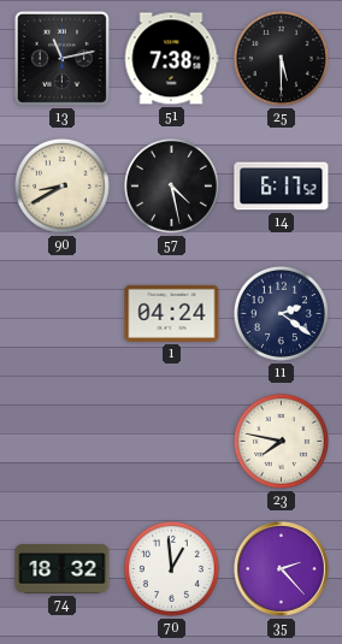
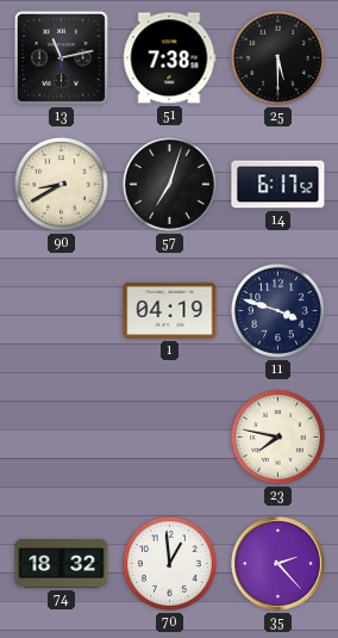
57: 4:28 -> 7:03 (169, 184)
1: 04:24 -> 04:19 (170, 310)
11: 2:21 -> 3:48 (277, 310)
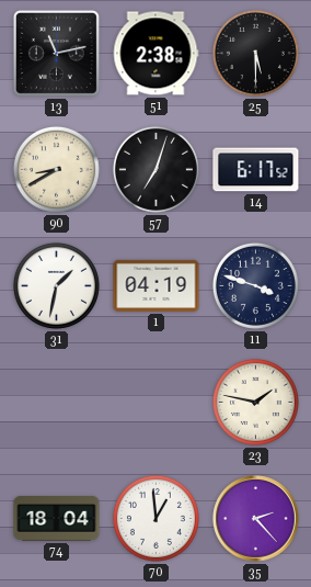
51: 7:38 -> 2:38 (155, 54)
31: none -> 1:32 (56, 285)
23: 7:47 -> 1:47 (255, 402)
74: 18:32 -> 18:04 (57, 519)
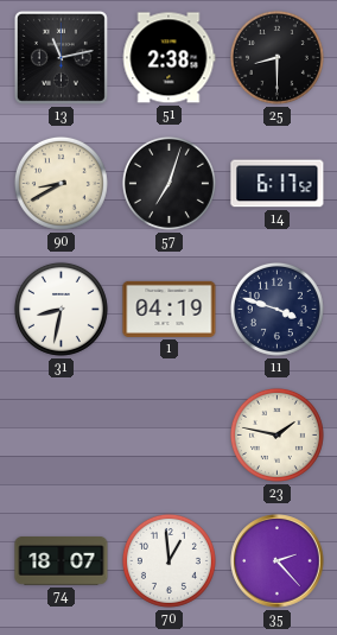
25: 5:30 -> 8:30 (276, 57)
31: 1:32 -> 8:32 (61, 309)
74: 18:04 -> 18:07 (62, 561)
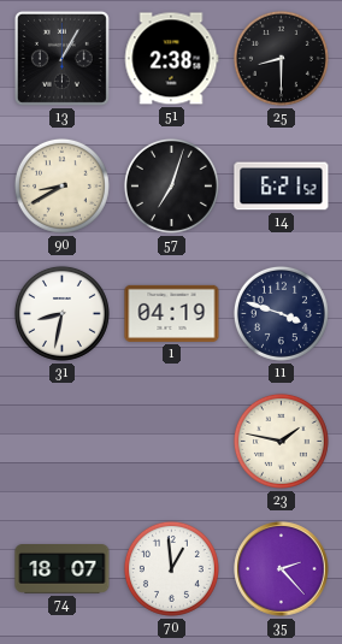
13: 11:13 -> 1:05 (61, 58)
14: 6:17 -> 6:21 (282, 187)
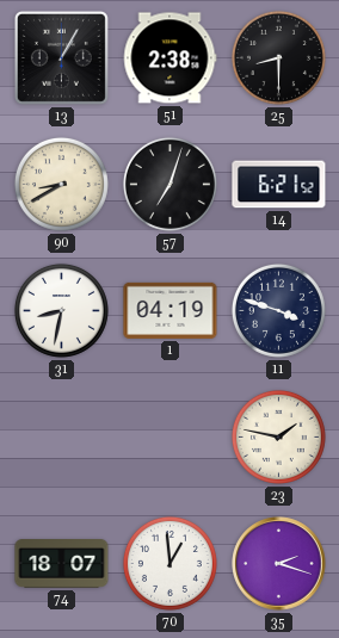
35: 2:23 -> 2:18 (279, 564)
